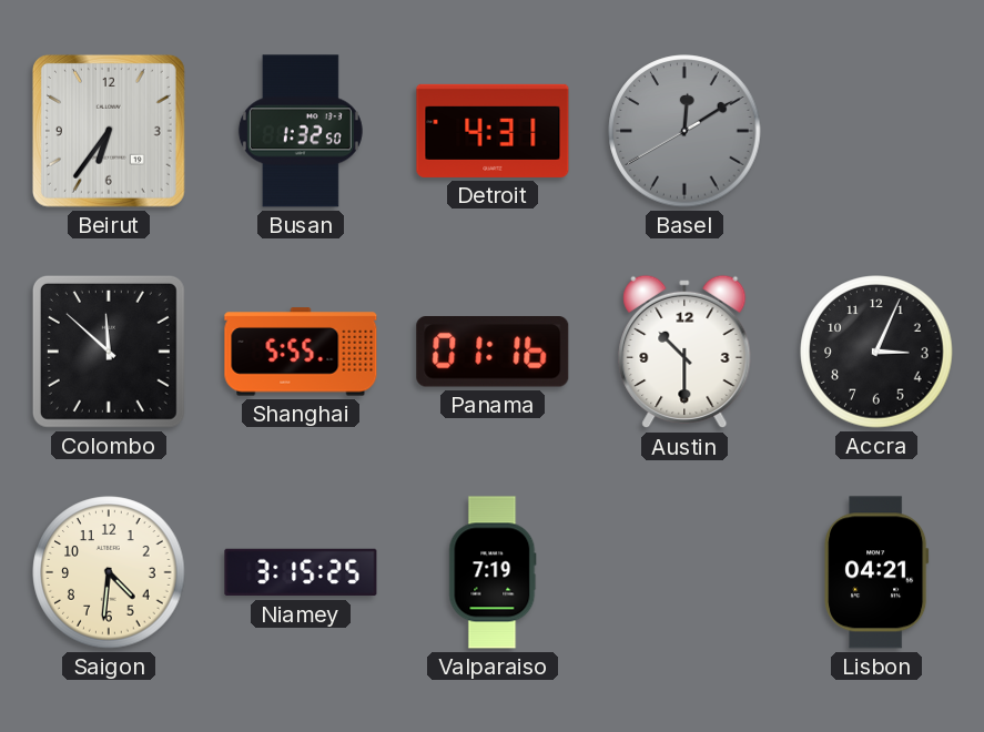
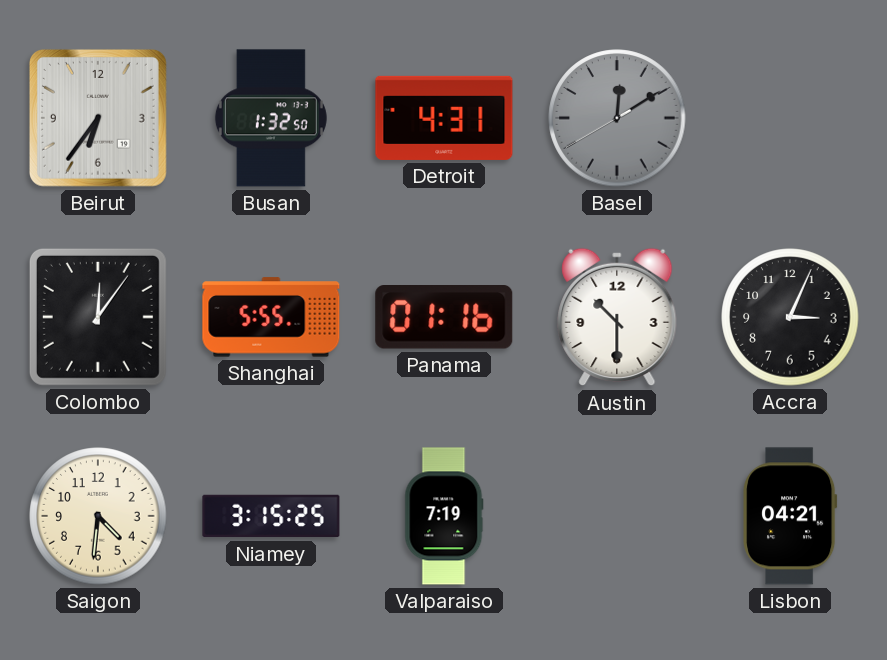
Colombo: 11:52 -> 12:06 (98, 317)
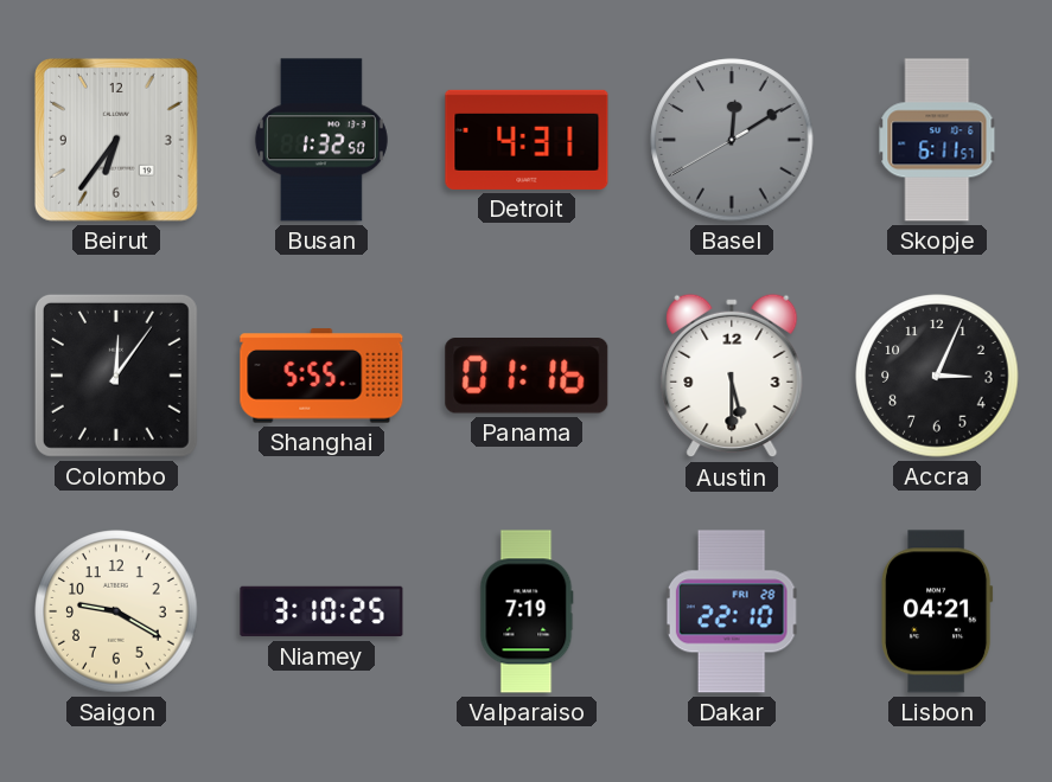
Skopje: none -> 6:11 (937, 140)
Austin: 10:30 -> 5:30 (732, 376)
Saigon: 4:31 -> 9:20 (116, 611)
Niamey: 3:15 -> 3:10 (321, 611)
Dakar: none -> 22:10 (732, 611)
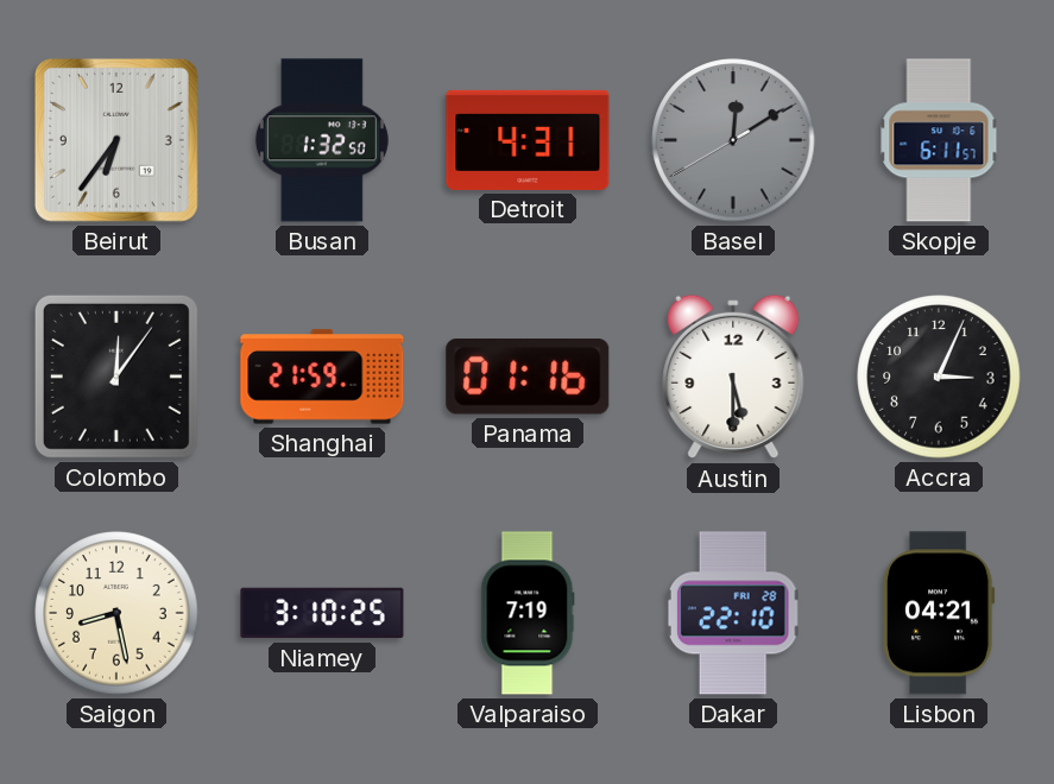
Shanghai: 5:55 -> 21:59 (322, 377)
Saigon: 9:20 -> 8:28 (116, 613)
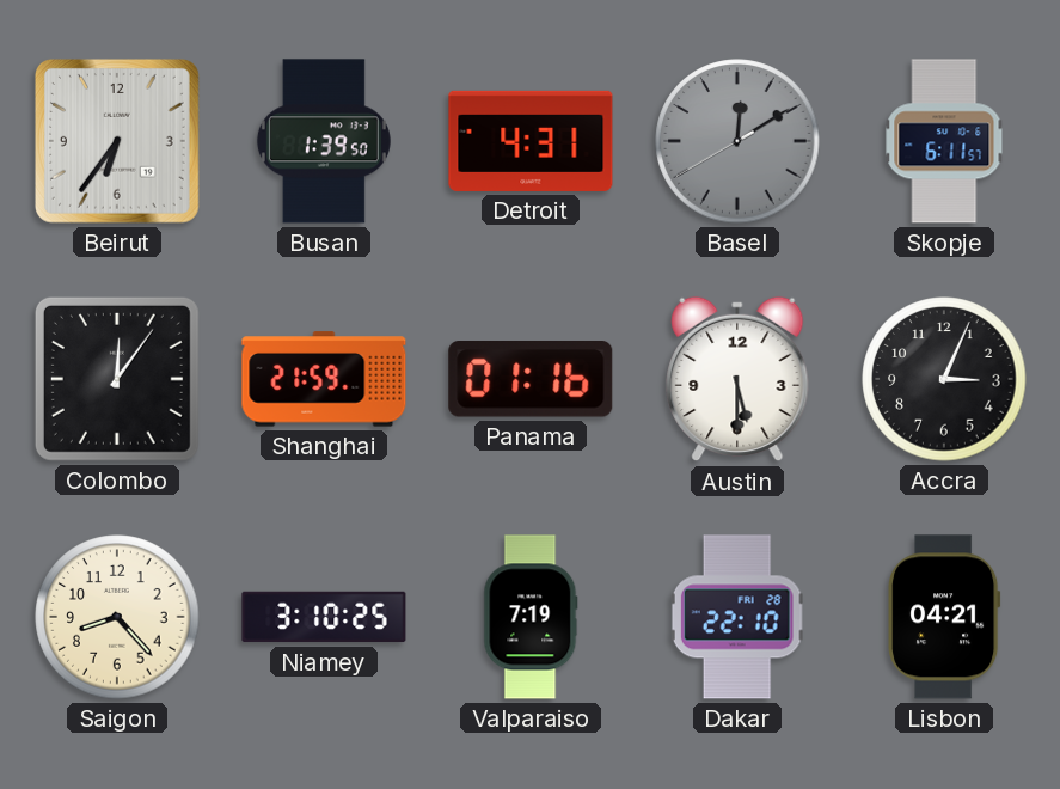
Busan: 1:32 -> 1:39 (324, 141)
Saigon: 8:28 -> 8:23 (117, 617)
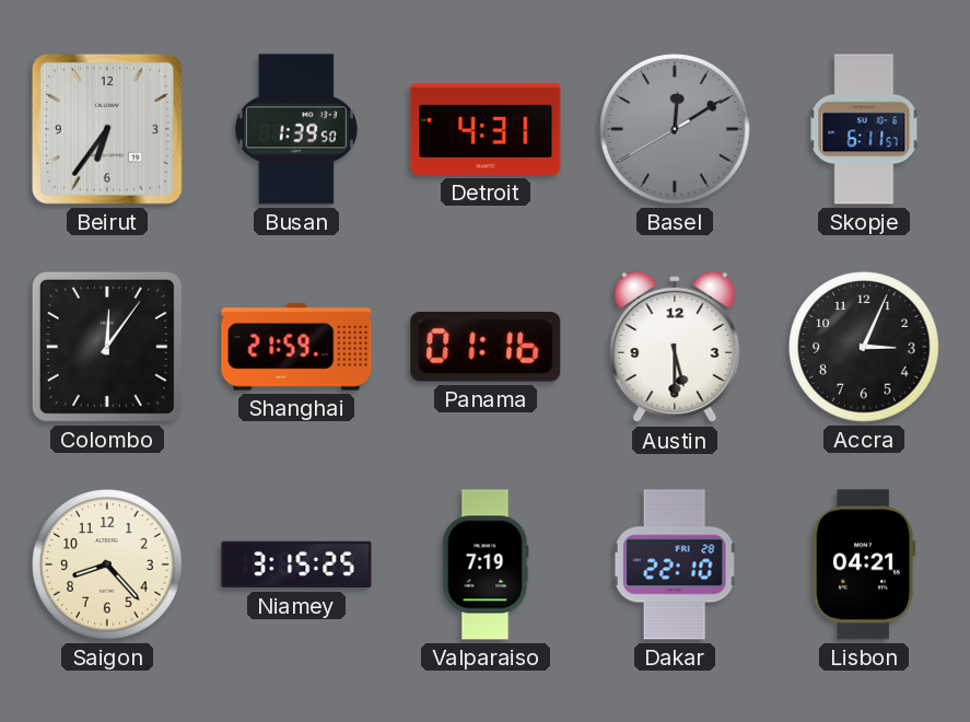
Niamey: 3:10 -> 3:15 (296, 564)
